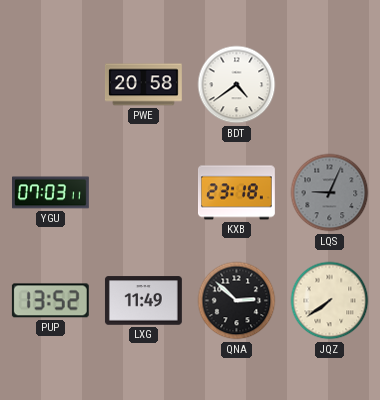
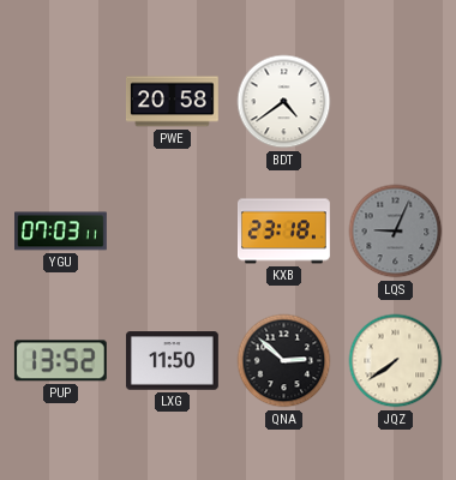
LXG: 11:49 -> 11:50 (172, 361)
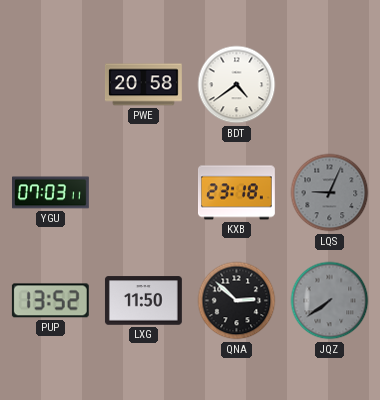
JQZ dial: cream -> grey (330, 301)
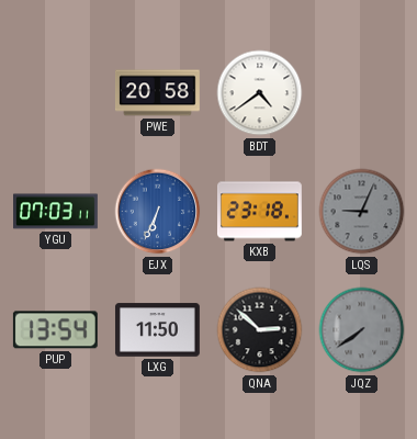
EJX: none -> 6:34 (158, 212)
PUP: 13:52 -> 13:54 (55, 330)
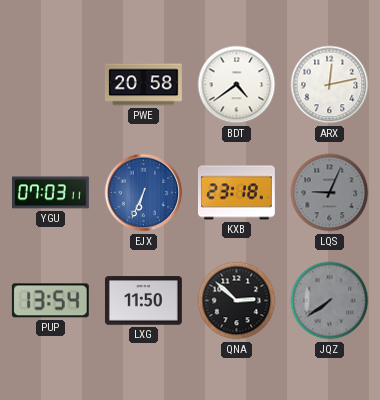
ARX: none -> 12:13 (330, 85)
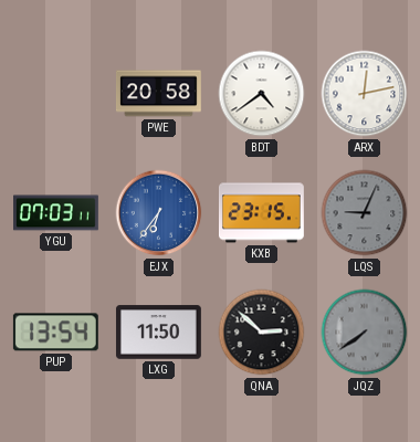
EJX: 6:34 -> 6:36 (159, 213)
KXB: 23:18 -> 23:15 (262, 213)
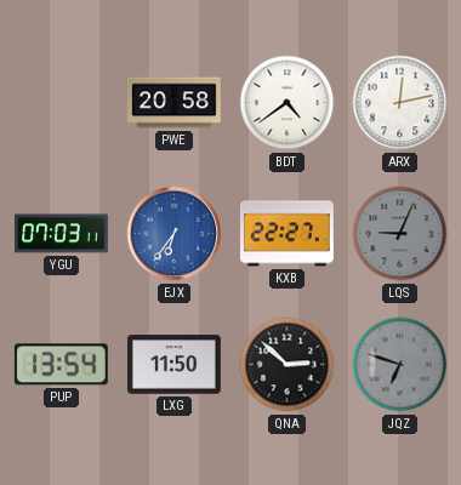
KXB: 23:15 -> 22:27 (288, 234)
JQZ: 7:39 -> 6:48 (400, 365)
